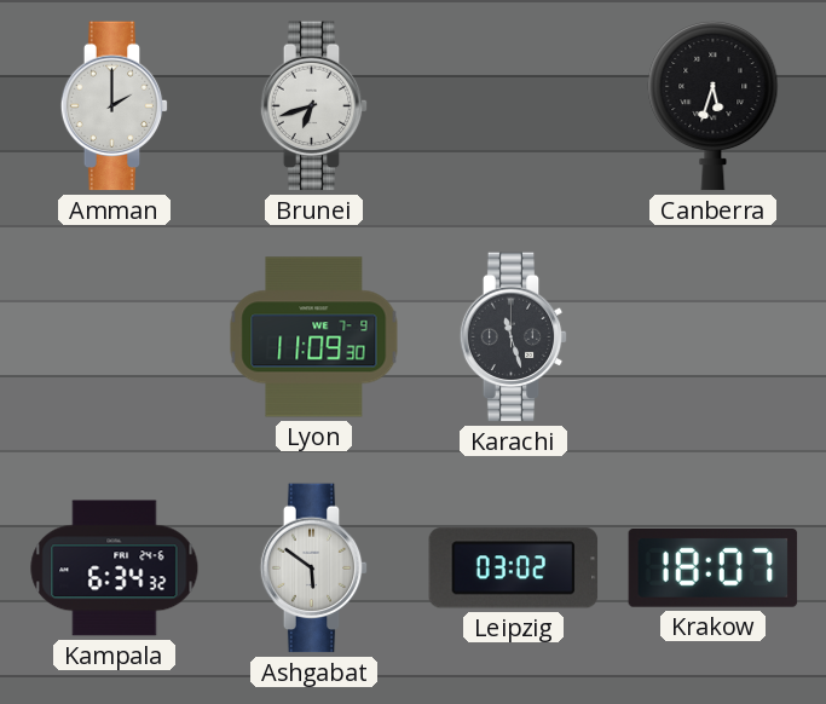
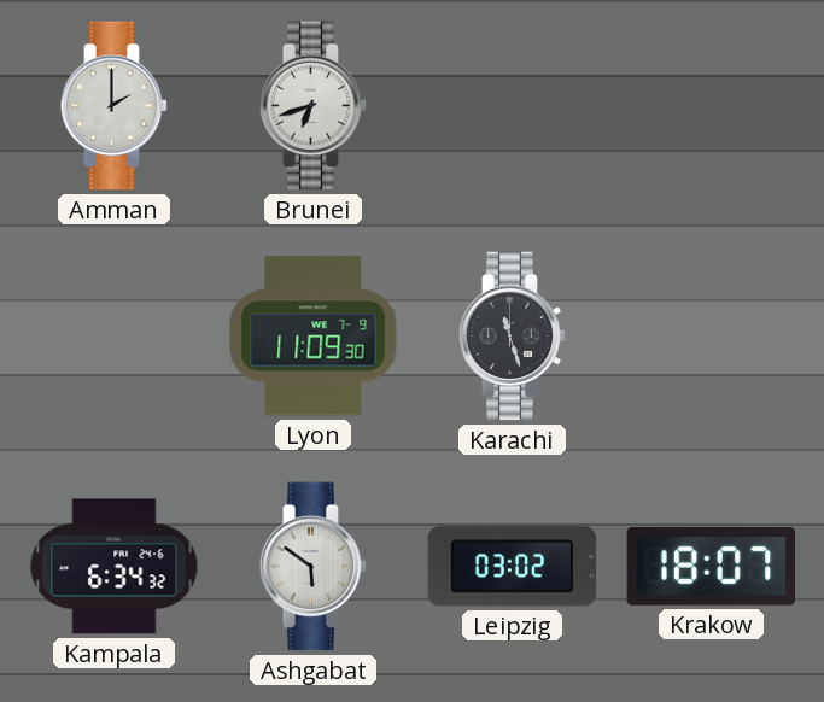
Canberra: 5:33 -> none (714, 105)
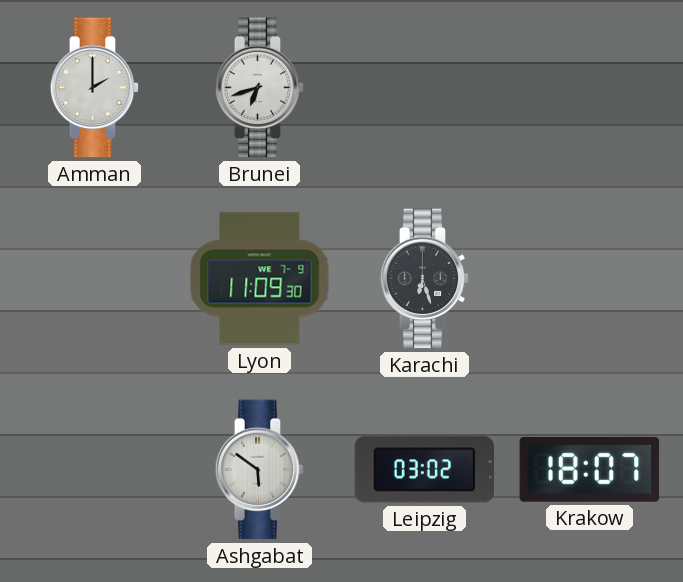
Karachi: 11:27 -> 6:27 (425, 279)
Kampala: 6:34 -> none (115, 567)
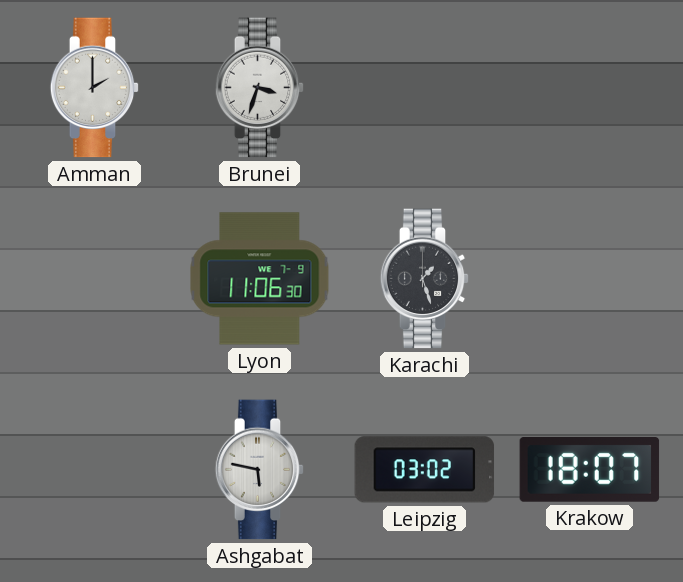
Brunei: 6:42 -> 3:33 (260, 88)
Lyon: 11:09 -> 11:06 (260, 279)
Karachi: 6:27 -> 1:27 (425, 279)
Ashgabat: 5:51 -> 5:47 (260, 470)
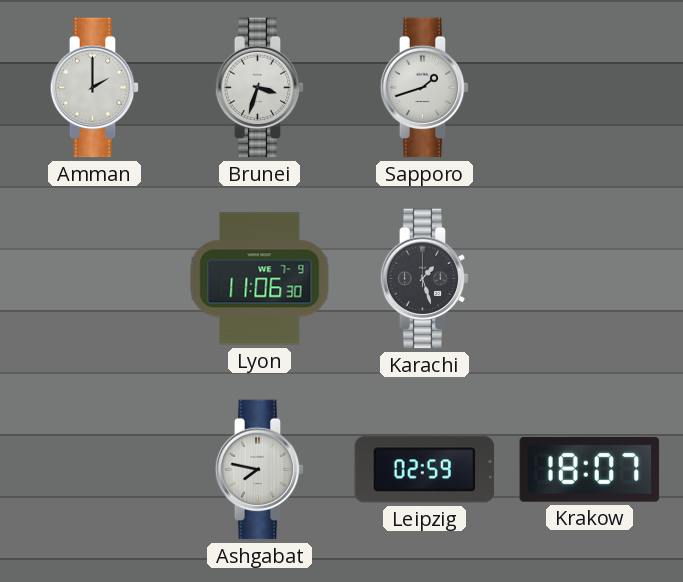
Sapporo: none -> 1:42 (425, 88)
Ashgabat: 5:47 -> 7:47 (260, 470)
Leipzig: 03:02 -> 02:59 (425, 470)
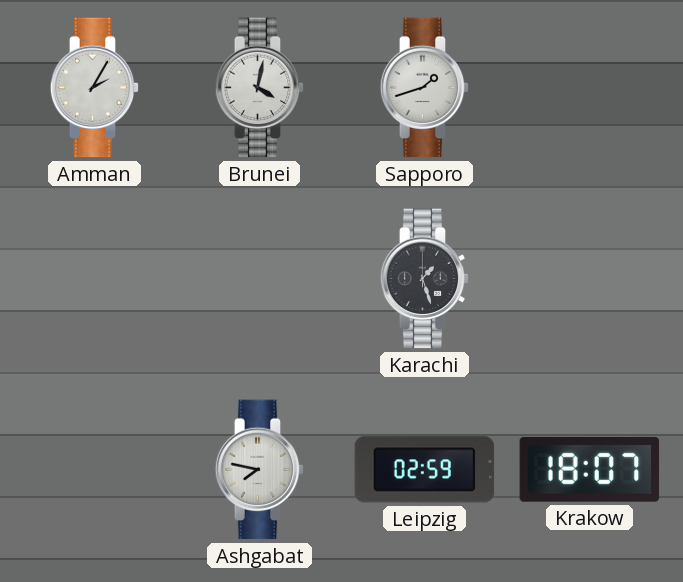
Amman: 2:00 -> 2:05 (95, 88)
Brunei: 3:33 -> 4:02 (260, 88)
Lyon: 11:06 -> none (260, 279)
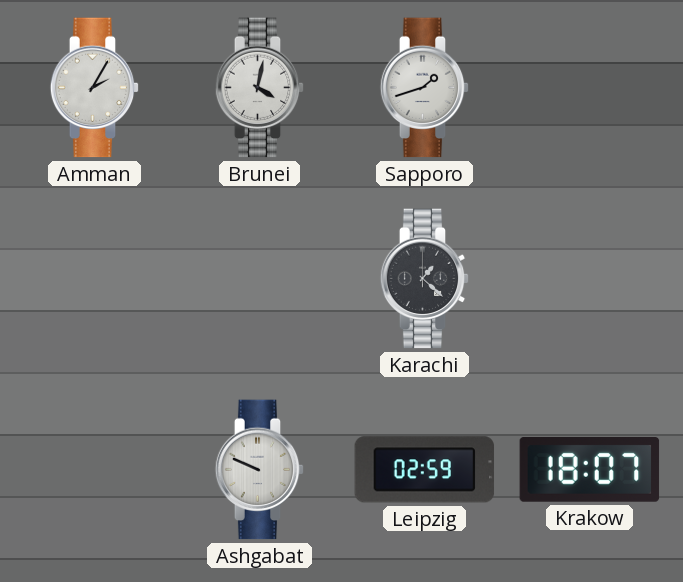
Karachi: 1:27 -> 1:22 (425, 279)
Ashgabat: 7:47 -> 9:49 (260, 470)
